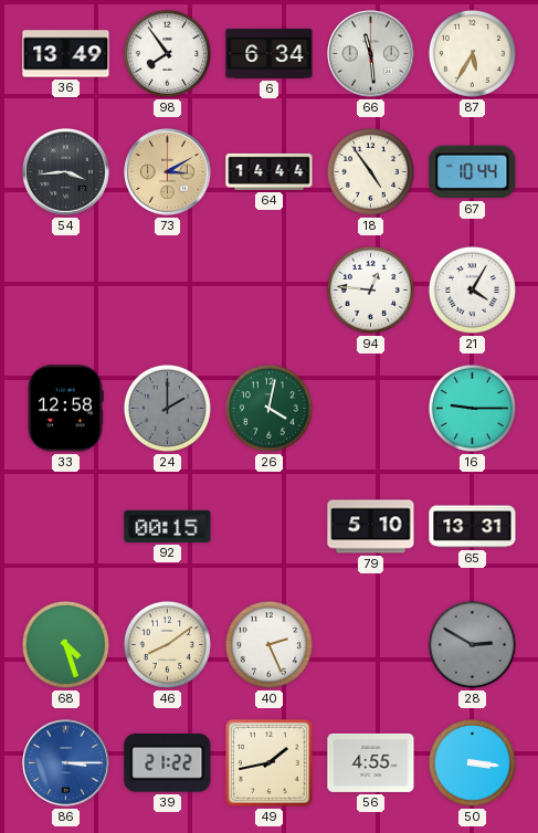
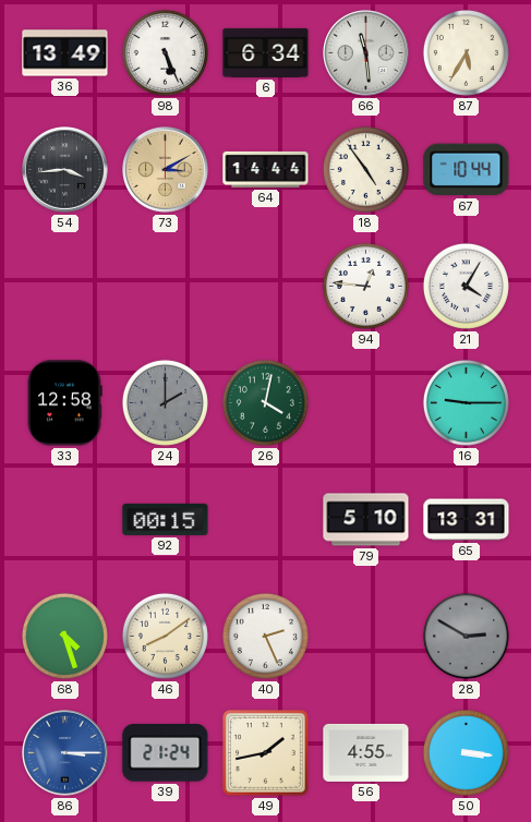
98: 7:54 -> 5:26 (165, 52)
39: 21:22 -> 21:24 (166, 753)
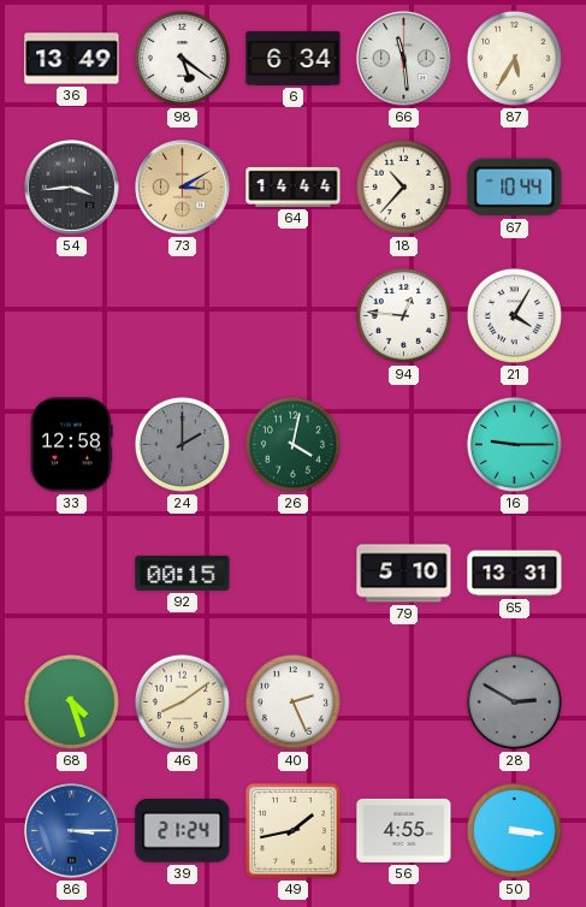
98: 5:26 -> 5:21 (182, 58)
18: 4:54 -> 10:37 (403, 186)
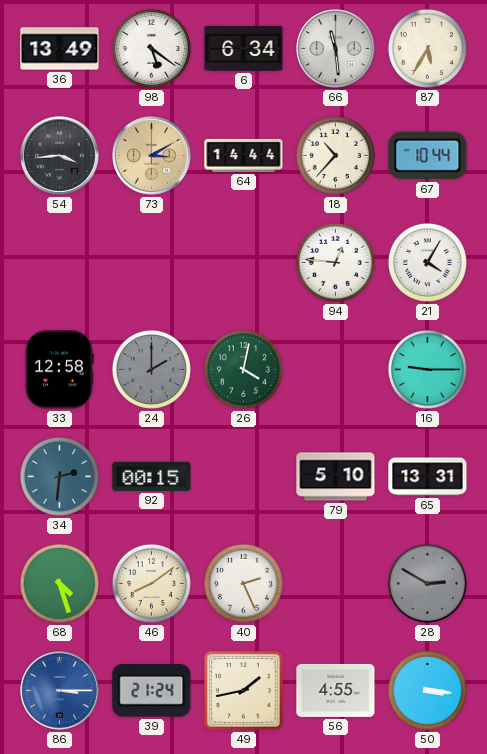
34: none -> 2:31 (59, 476)
